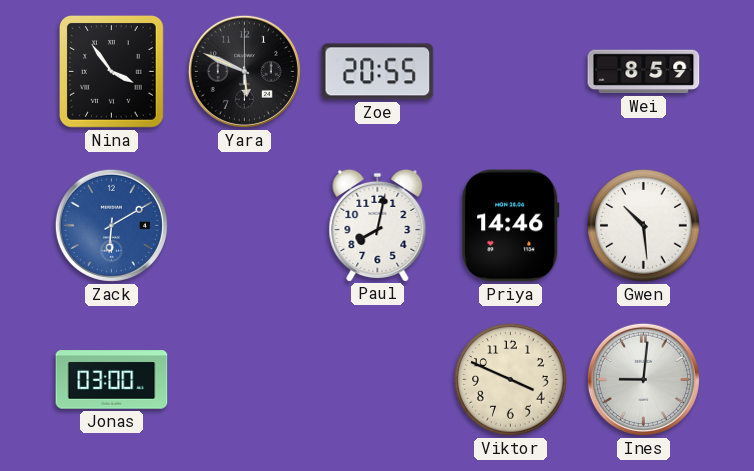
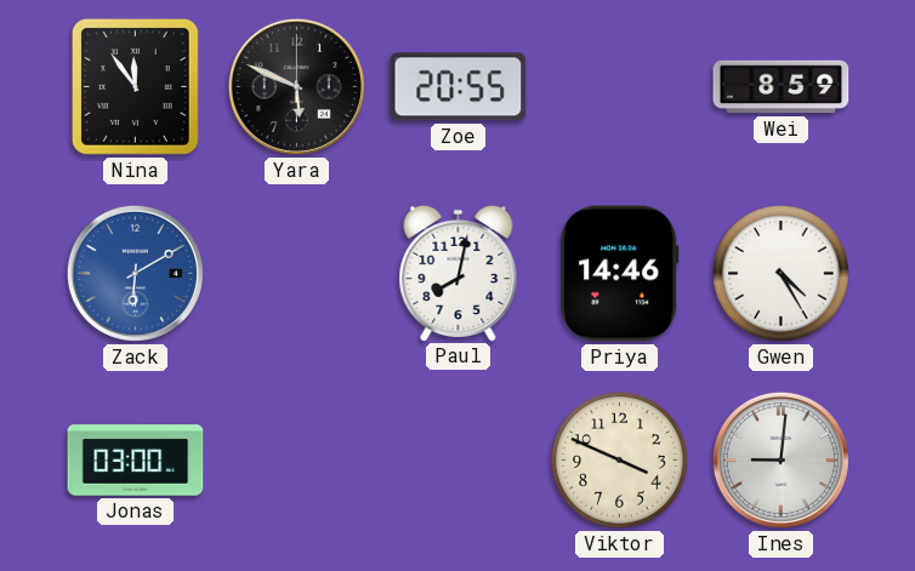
Nina: 3:54 -> 11:54 (135, 87)
Gwen: 10:29 -> 4:25 (782, 274)
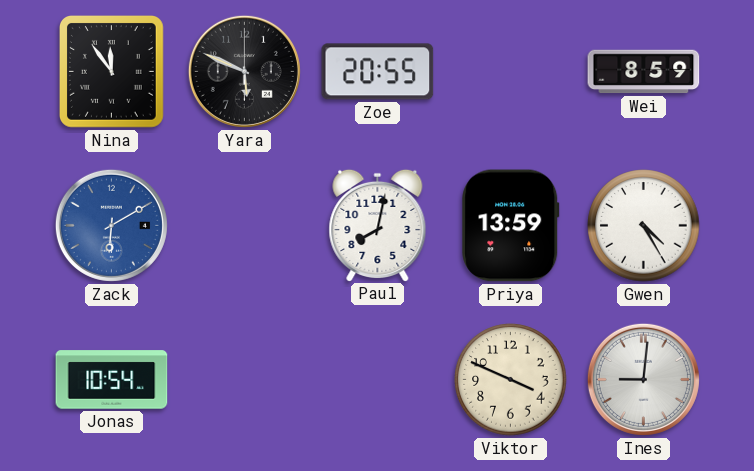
Priya: 14:46 -> 13:59 (511, 226)
Jonas: 03:00 -> 10:54 (112, 380)
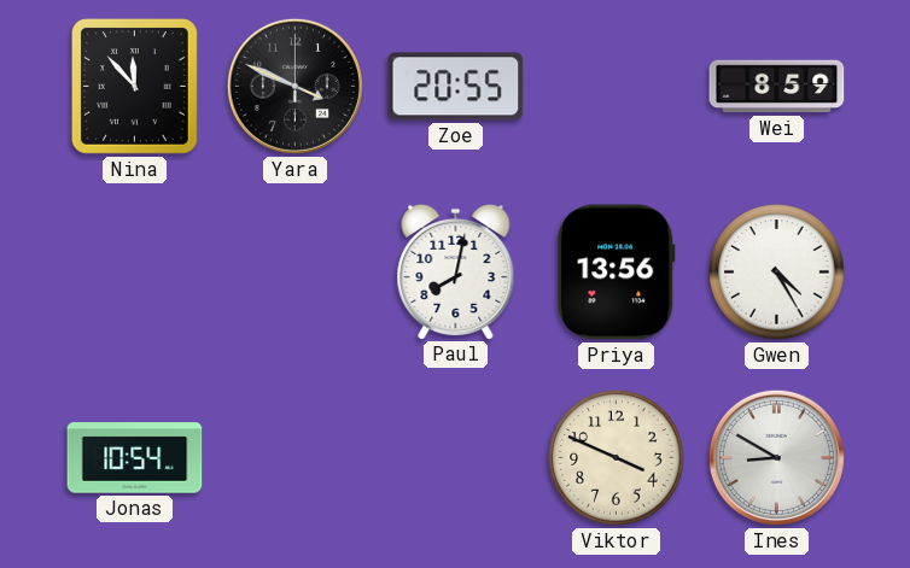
Nina: 11:54 -> 11:53 (134, 87)
Yara: 5:49 -> 3:49 (294, 86)
Zack: 6:10 -> none (111, 225)
Priya: 13:59 -> 13:56 (617, 273)
Ines: 9:01 -> 8:50 (776, 457)
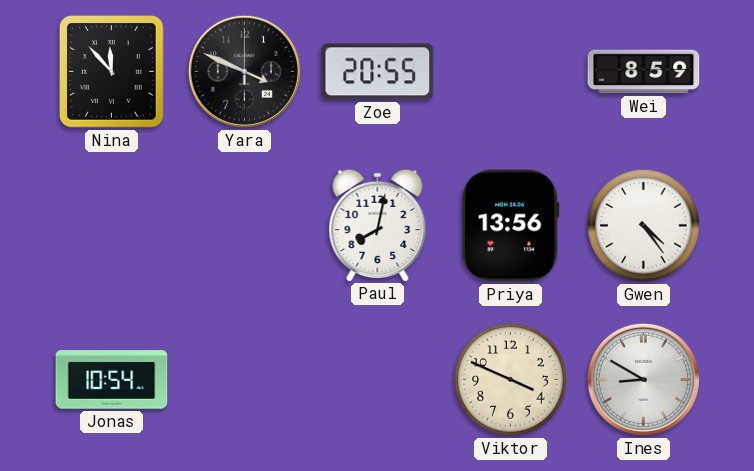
Gwen: 4:25 -> 4:24 (644, 226)
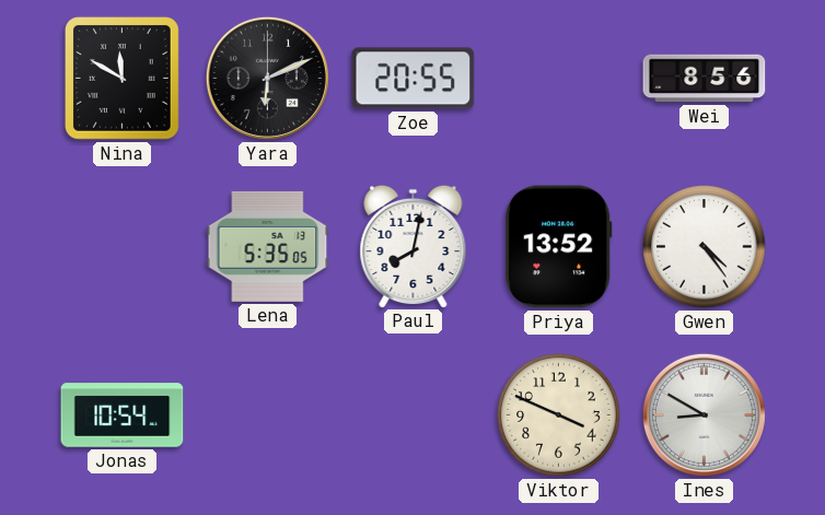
Nina: 11:53 -> 11:50 (121, 79)
Yara: 3:49 -> 6:11 (267, 78)
Wei: 8:59 -> 8:56 (705, 79)
Lena: none -> 5:35 (268, 246)
Priya: 13:56 -> 13:52 (559, 247)
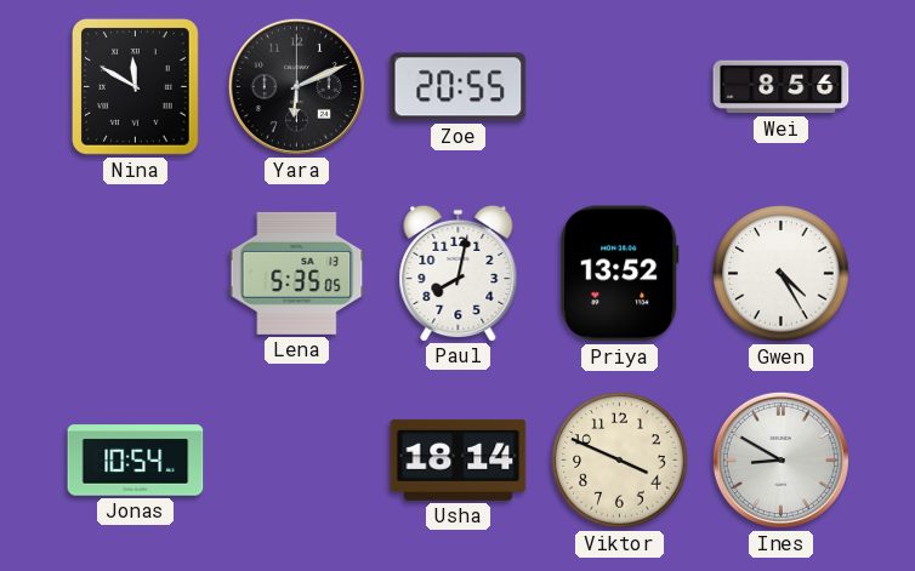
Gwen: 4:24 -> 4:25 (782, 274)
Usha: none -> 18:14 (459, 459)
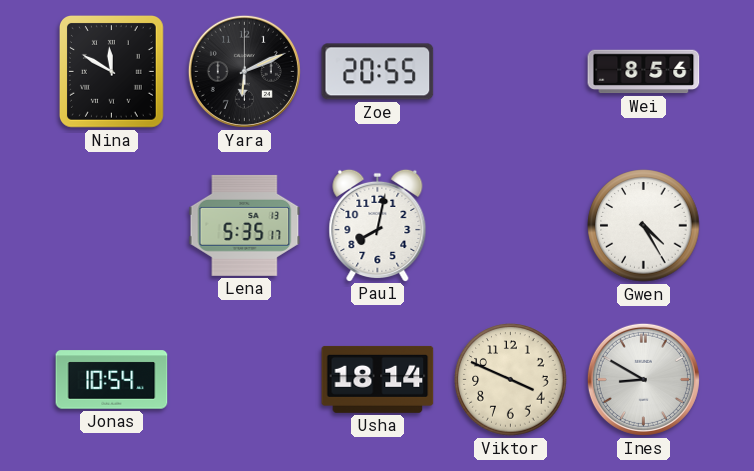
Lena: 5:35:05 -> 5:35:17 (245, 225)
Priya: 13:52 -> none (620, 274)
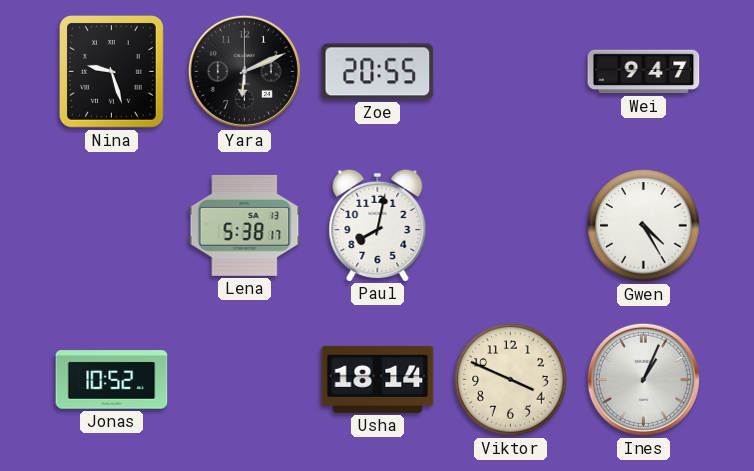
Nina: 11:50 -> 9:27 (111, 72)
Wei: 8:56 -> 9:47 (644, 72)
Lena: 5:35 -> 5:38 (245, 225)
Jonas: 10:54 -> 10:52 (112, 380)
Ines: 8:50 -> 1:04 (643, 379)
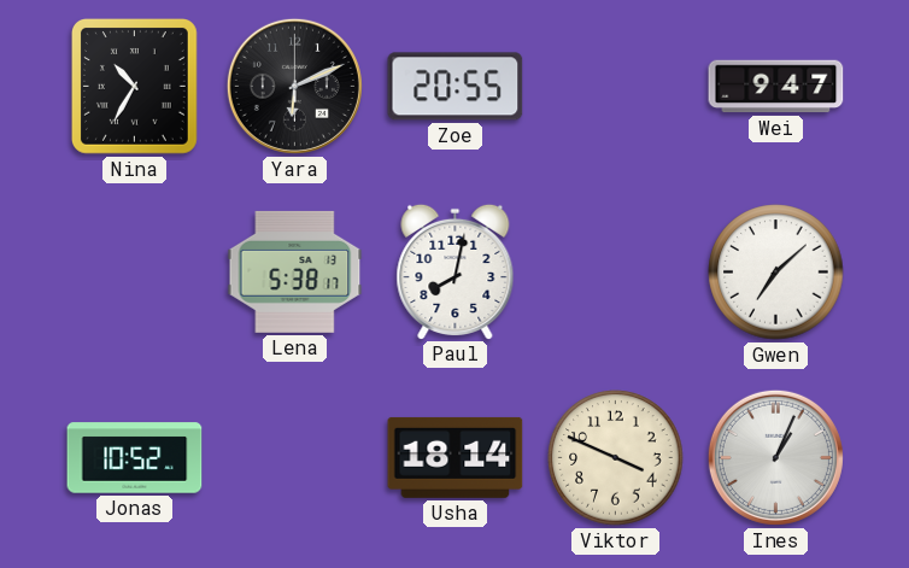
Nina: 9:27 -> 10:35 (134, 87)
Gwen: 4:25 -> 7:08 (776, 273)
